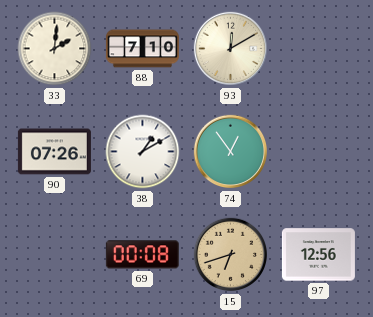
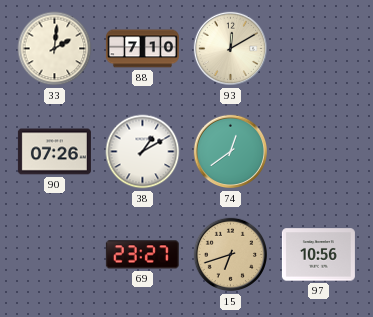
74: 12:54 -> 12:39 (231, 152)
69: 00:08 -> 23:27 (142, 255)
97: 12:56 -> 10:56 (318, 255)
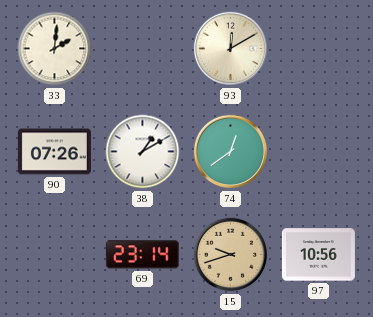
88: 7:10 -> none (142, 49)
69: 23:27 -> 23:14 (142, 255)
15: 6:42 -> 9:42 (231, 255)
